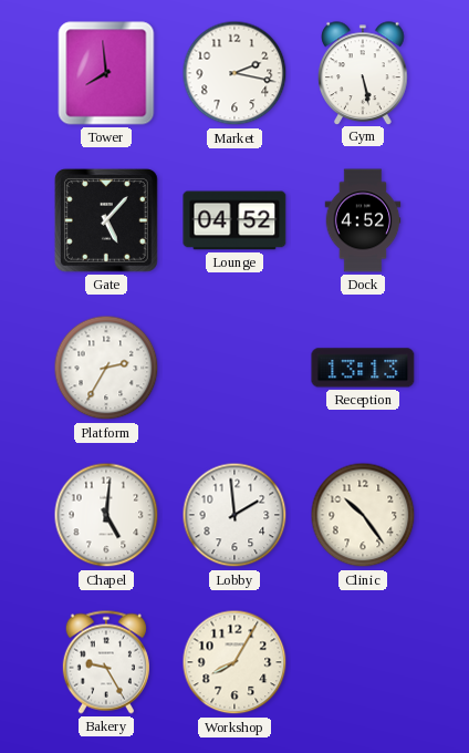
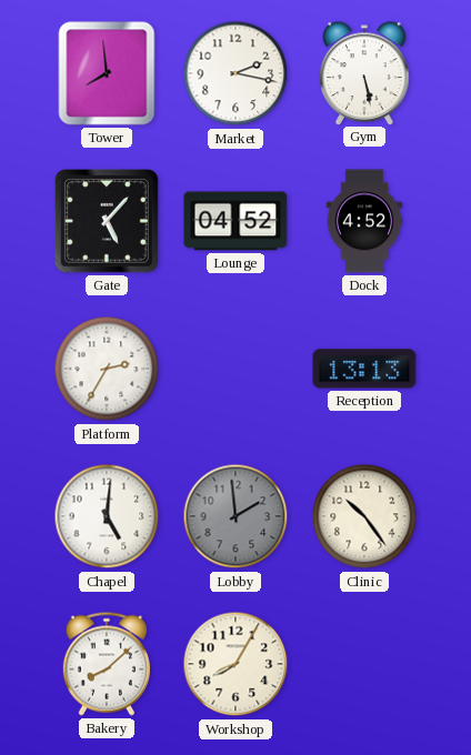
Lobby dial: white -> grey (235, 516)
Bakery: 9:25 -> 8:08 (107, 664)
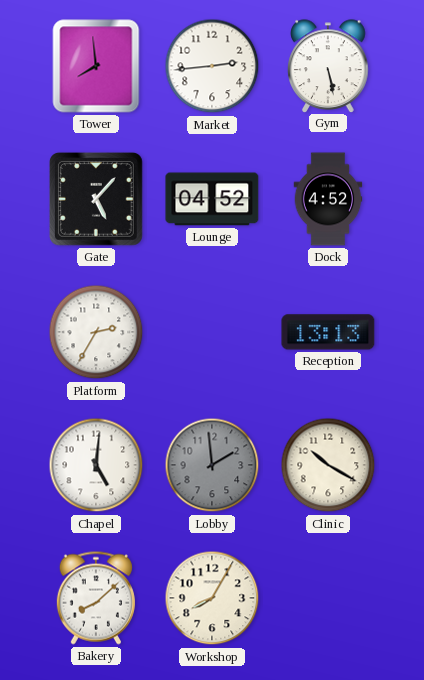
Market: 2:17 -> 2:44 (212, 66)
Clinic: 10:24 -> 10:20 (328, 465)
